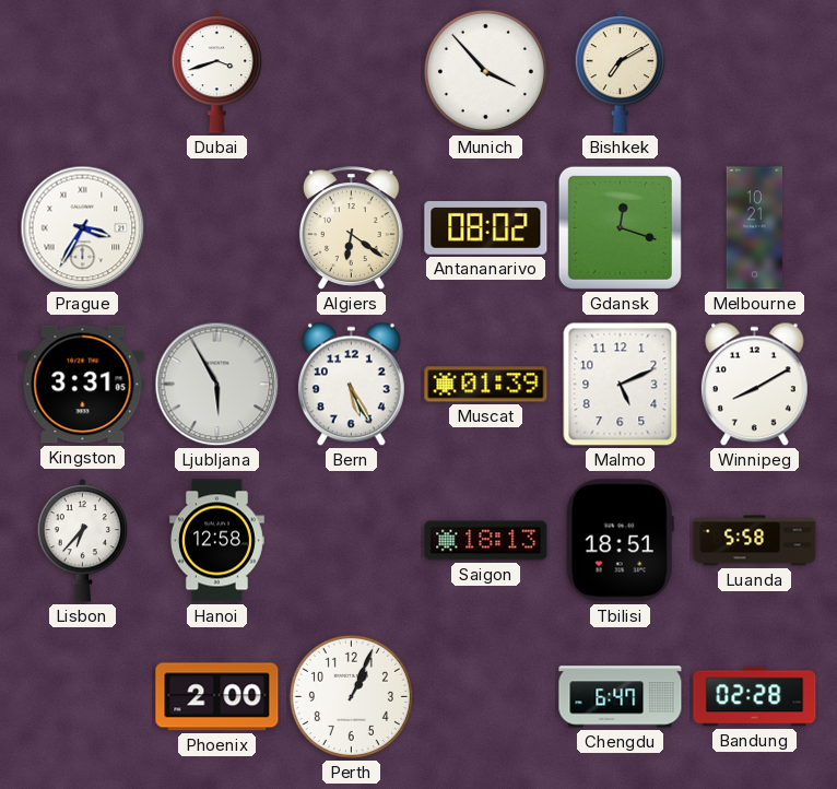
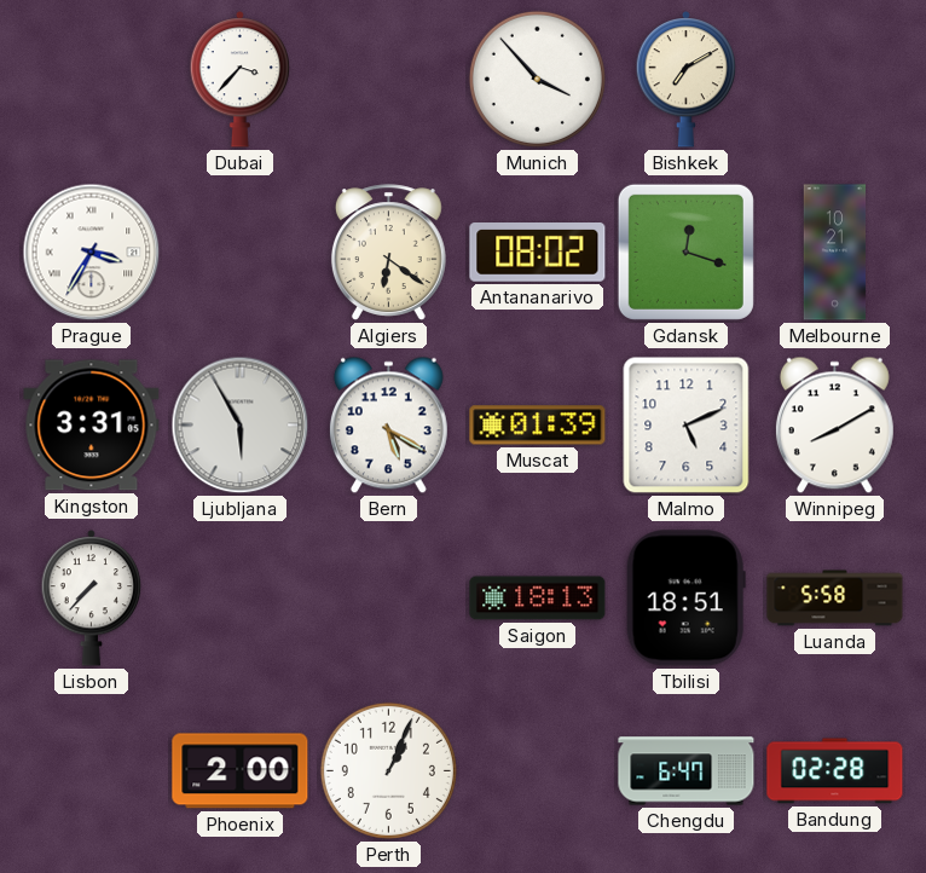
Dubai: 3:42 -> 3:37 (241, 80)
Bern: 5:25 -> 5:20 (388, 426)
Lisbon: 6:37 -> 7:37 (92, 599)
Hanoi: 12:58 -> none (216, 541)
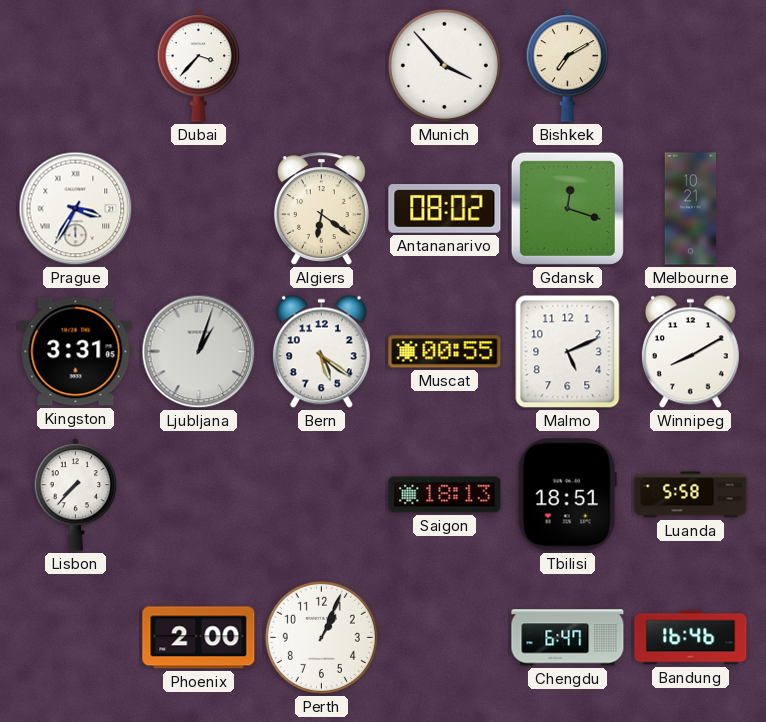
Ljubljana: 5:55 -> 1:03 (199, 352)
Bern: 5:20 -> 5:21 (321, 352)
Muscat: 01:39 -> 00:55 (445, 352)
Bandung: 02:28 -> 16:46 (691, 638)
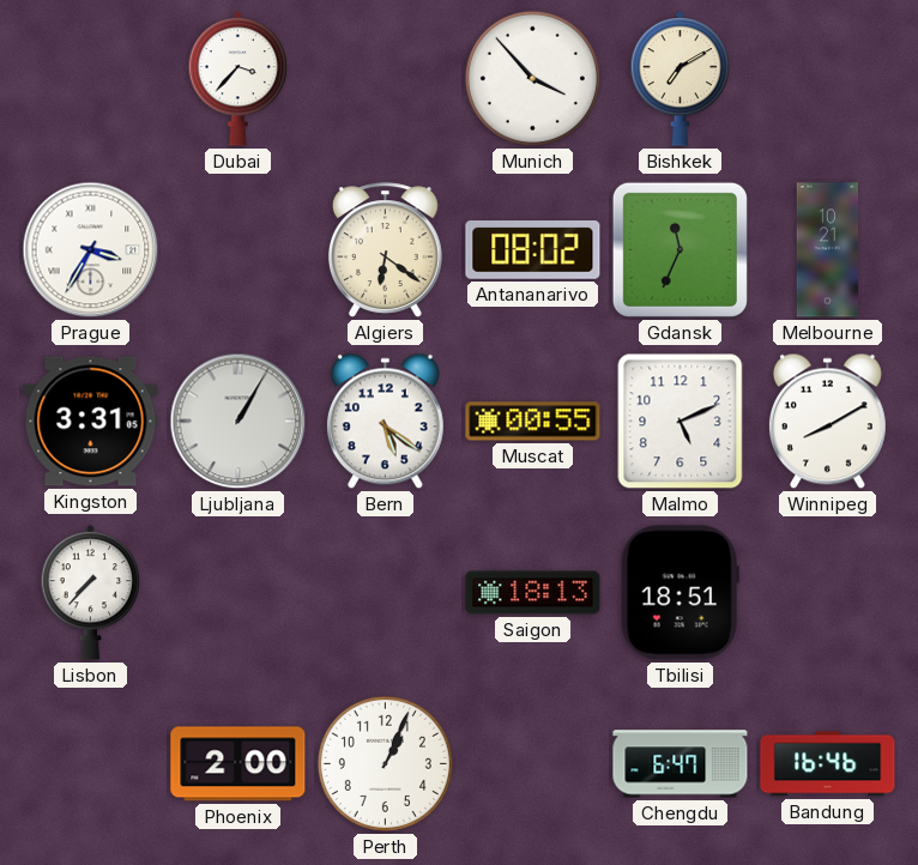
Gdansk: 12:18 -> 11:34 (680, 249)
Ljubljana: 1:03 -> 1:05 (238, 422)
Luanda: 5:58 -> none (691, 495)
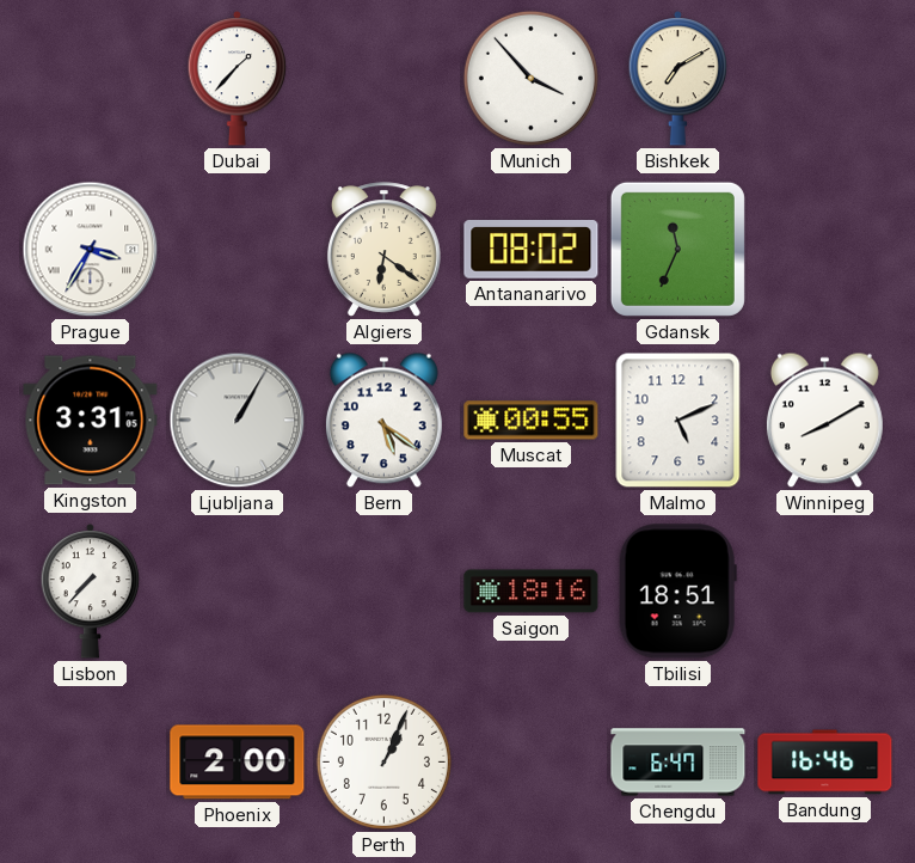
Dubai: 3:37 -> 1:37 (238, 79)
Melbourne: 10:21 -> none (828, 250)
Saigon: 18:13 -> 18:16 (532, 592)
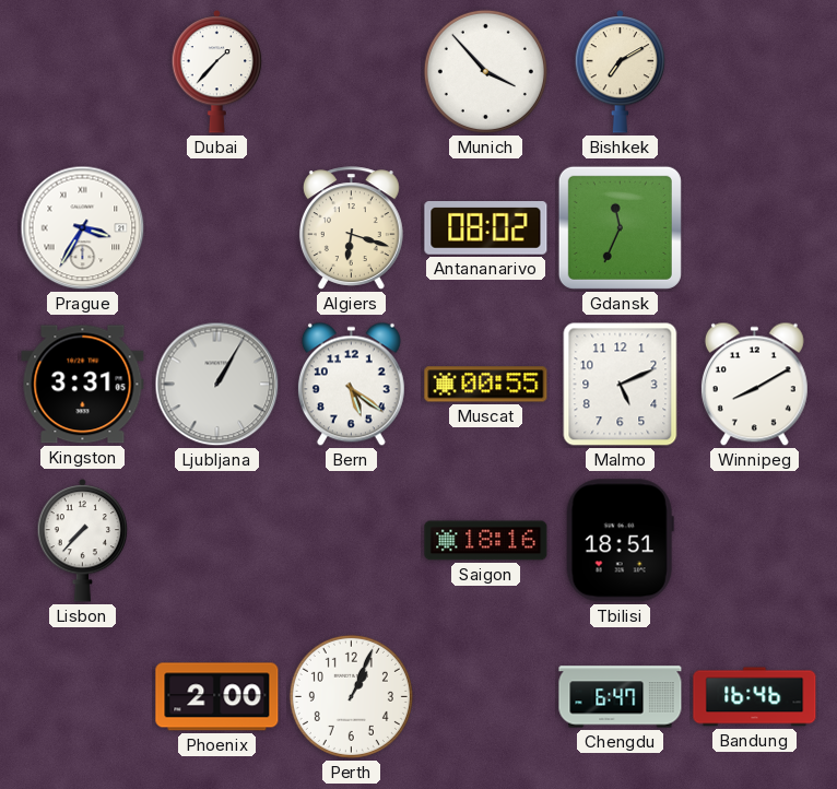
Algiers: 6:21 -> 6:18 (351, 228)
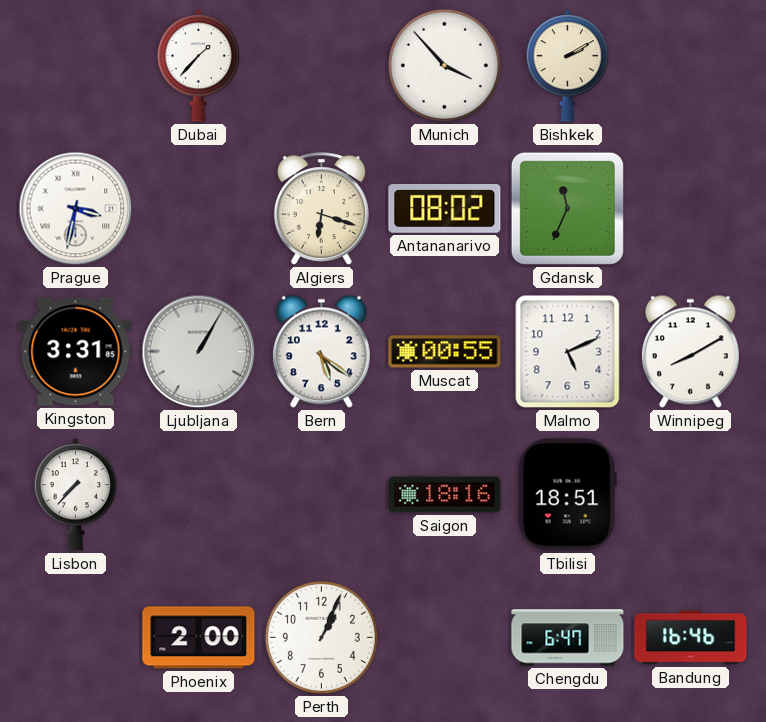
Bishkek: 7:10 -> 2:10 (568, 66)
Prague: 3:35 -> 3:32 (76, 209)
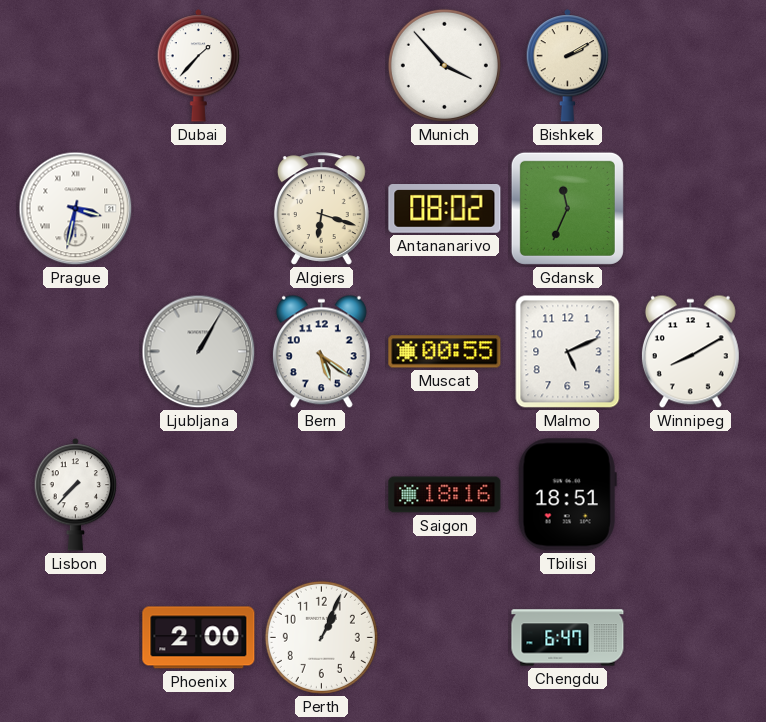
Kingston: 3:31 -> none (76, 352)
Bandung: 16:46 -> none (691, 638)
